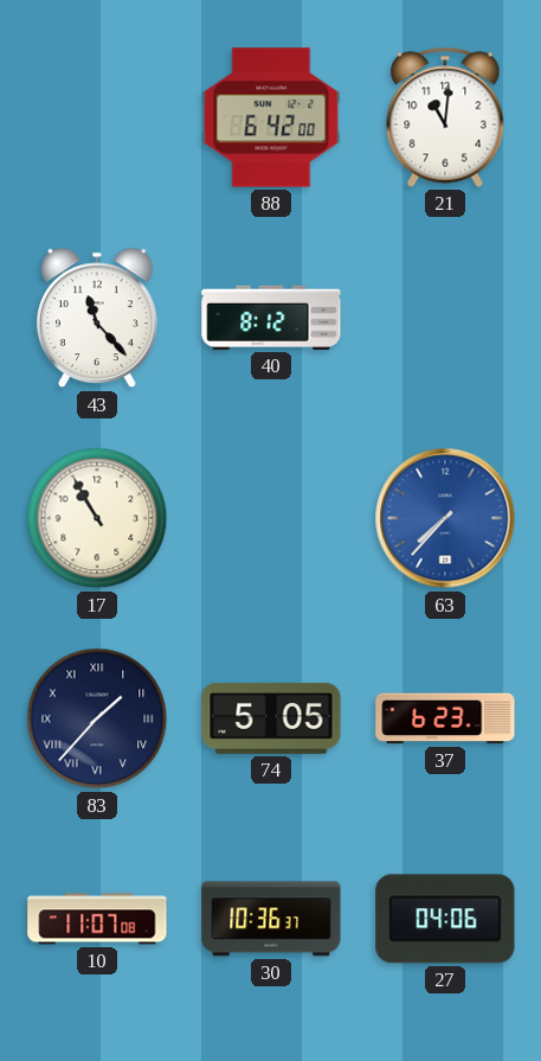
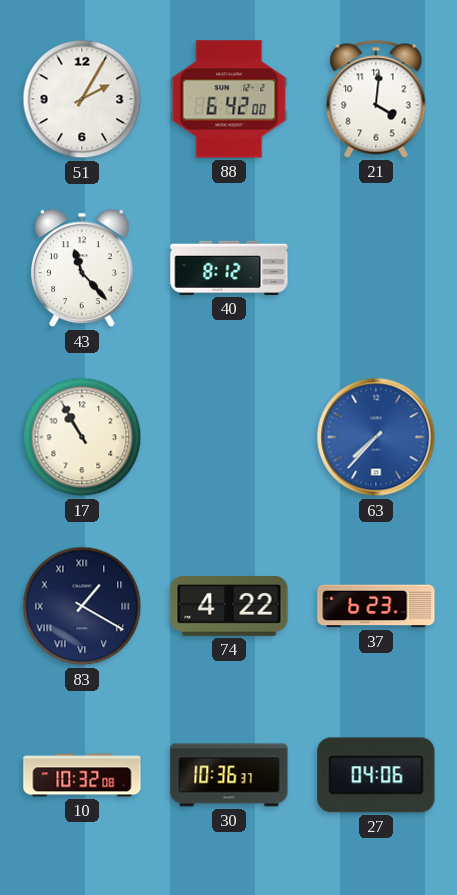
51: none -> 2:05 (82, 99)
21: 11:01 -> 4:01 (376, 99)
83: 1:37 -> 1:20 (82, 606)
74: 5:05 -> 4:22 (229, 606)
10: 11:07 -> 10:32 (82, 775)
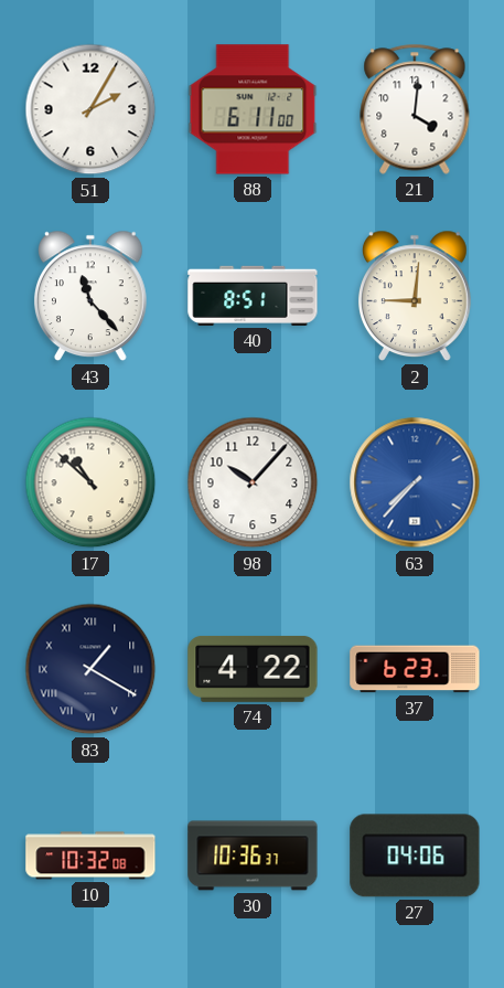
88: 6:42 -> 6:11 (253, 109)
40: 8:12 -> 8:51 (253, 296)
2: none -> 9:01 (415, 296)
17: 10:55 -> 10:52 (90, 482)
98: none -> 10:07 (253, 482)
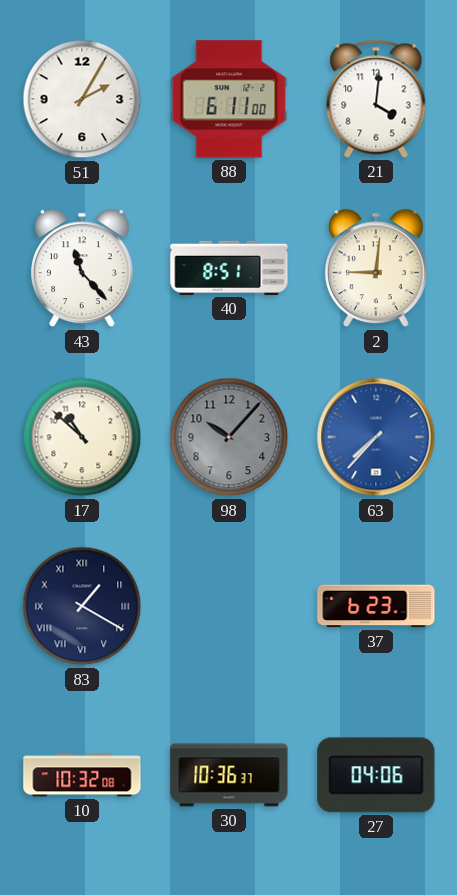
98 dial: white -> grey (229, 437)
74: 4:22 -> none (253, 669)
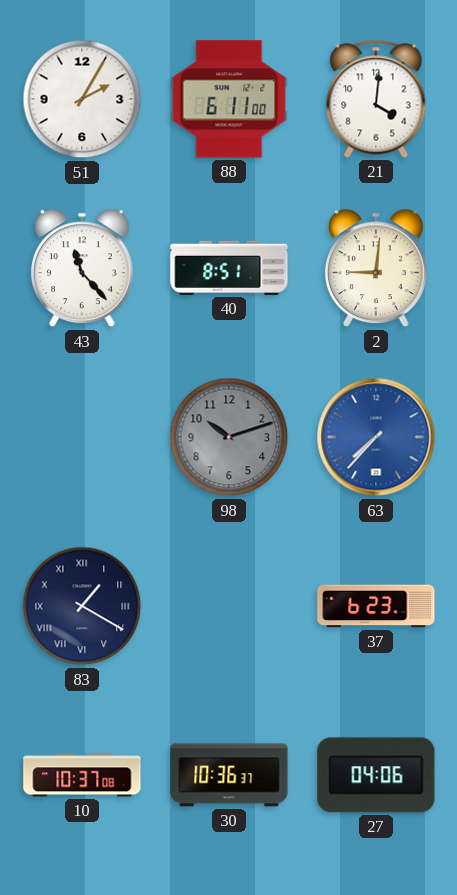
17: 10:52 -> none (82, 437)
98: 10:07 -> 10:12 (229, 437)
10: 10:32 -> 10:37 (82, 775)
